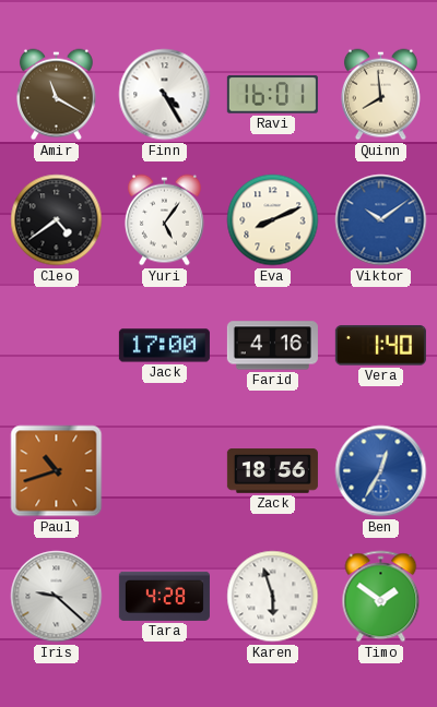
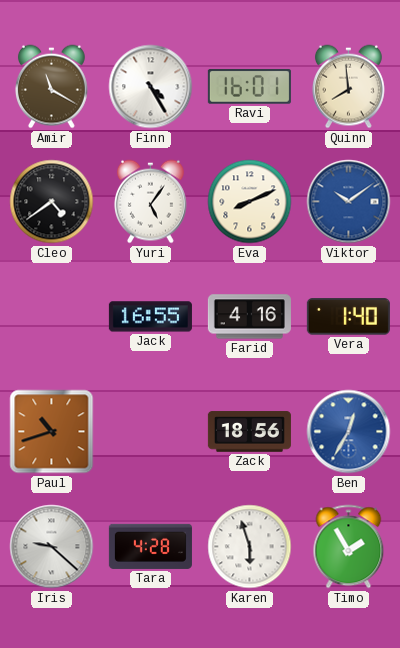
Jack: 17:00 -> 16:55 (150, 317)
Timo: 1:51 -> 1:55 (349, 547)
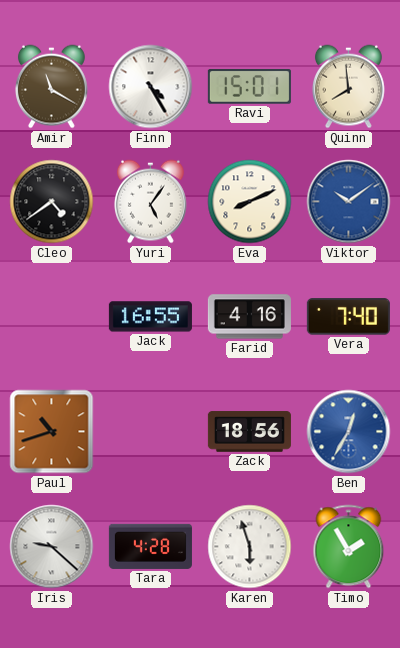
Ravi: 16:01 -> 15:01 (249, 87)
Vera: 1:40 -> 7:40 (348, 317)
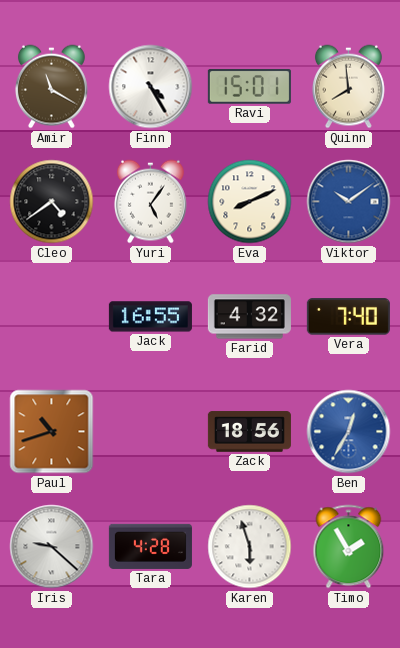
Farid: 4:16 -> 4:32 (249, 317)
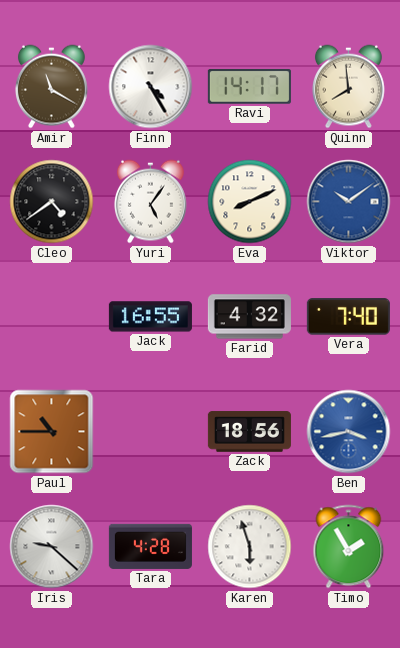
Ravi: 15:01 -> 14:17 (249, 87)
Paul: 10:42 -> 10:45 (52, 432)
Ben: 12:35 -> 3:43 (349, 432)
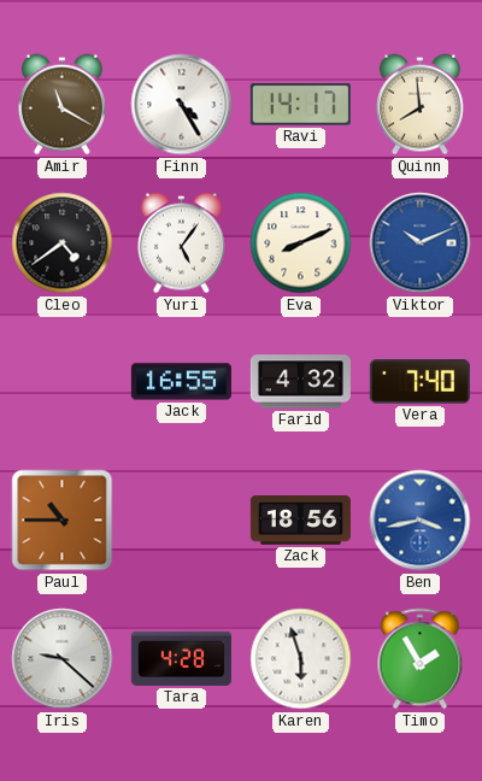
Viktor: 10:09 -> 10:11 (421, 243)
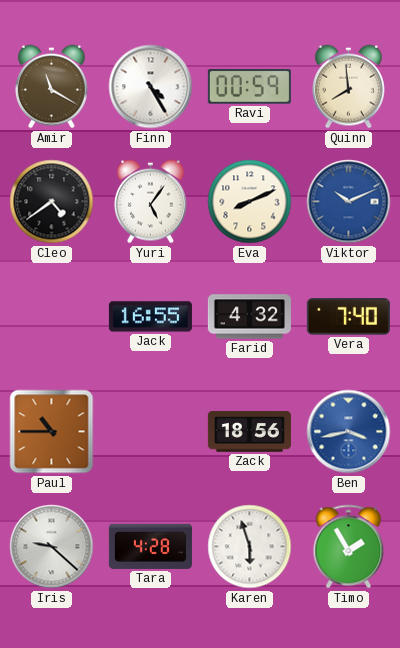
Ravi: 14:17 -> 00:59 (249, 87)
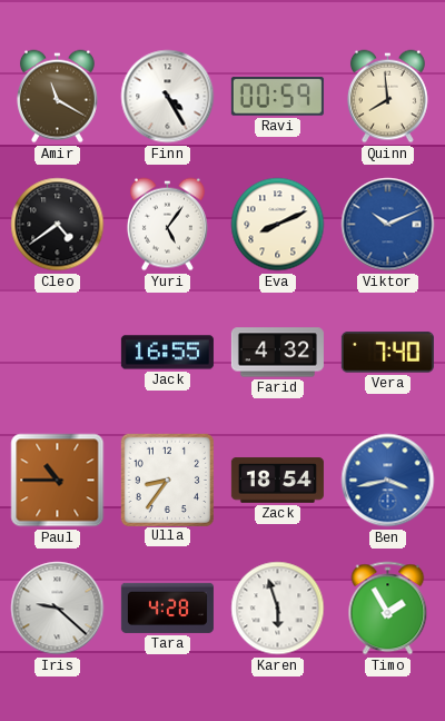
Ulla: none -> 8:36 (167, 480)
Zack: 18:56 -> 18:54 (277, 481)
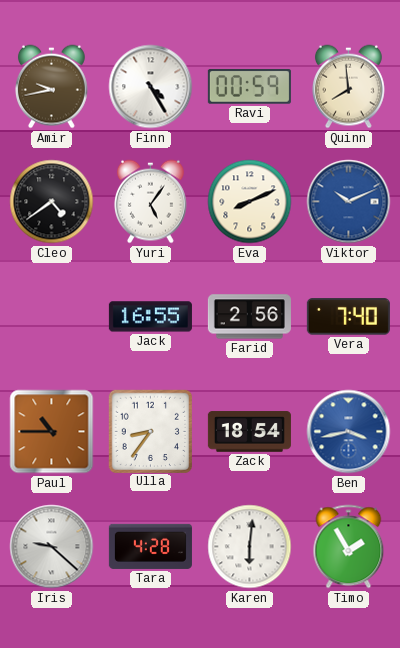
Amir: 11:20 -> 9:43 (51, 87)
Farid: 4:32 -> 2:56 (249, 317)
Karen: 5:57 -> 6:01 (250, 547)
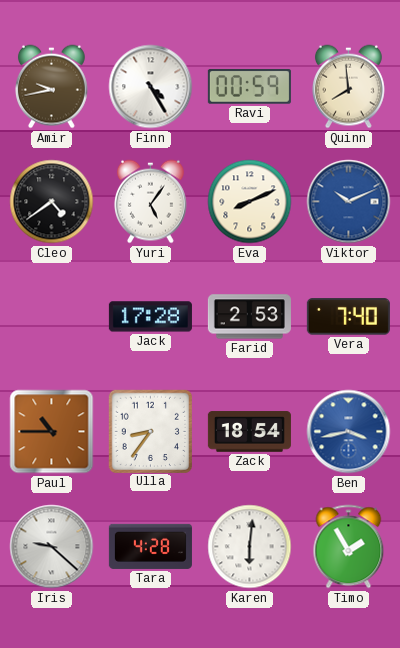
Jack: 16:55 -> 17:28 (150, 317)
Farid: 2:56 -> 2:53 (249, 317)
